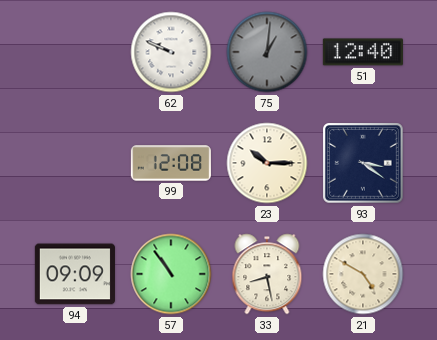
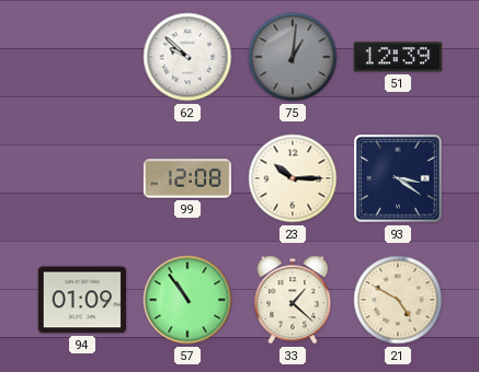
62: 9:49 -> 9:52 (187, 57)
51: 12:40 -> 12:39 (398, 57)
94: 09:09 -> 01:09 (82, 300)
33: 8:28 -> 1:22 (293, 300)
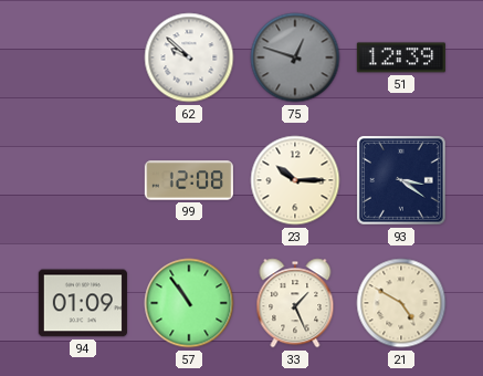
75: 1:01 -> 12:48 (295, 58)
33: 1:22 -> 1:26 (295, 303)
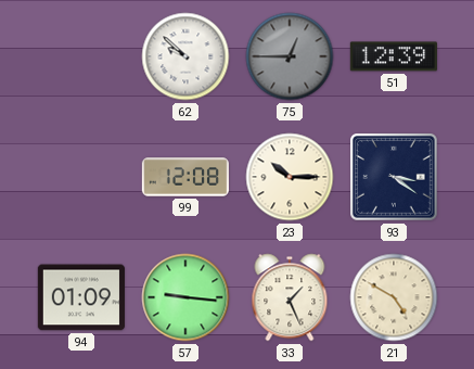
75: 12:48 -> 12:45 (290, 56)
57: 10:54 -> 9:16 (185, 297)
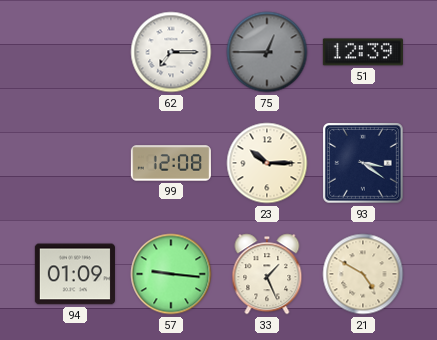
62: 9:52 -> 7:15 (171, 52)
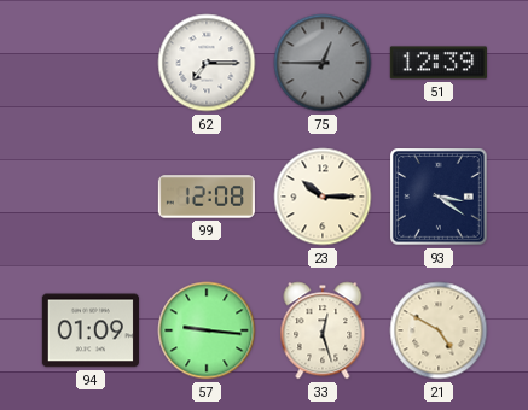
33: 1:26 -> 12:27 (323, 330)
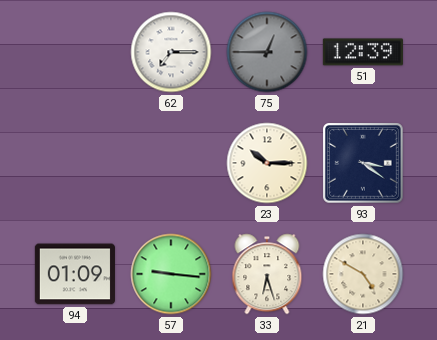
99: 12:08 -> none (207, 197)
33: 12:27 -> 6:27 (267, 274)
